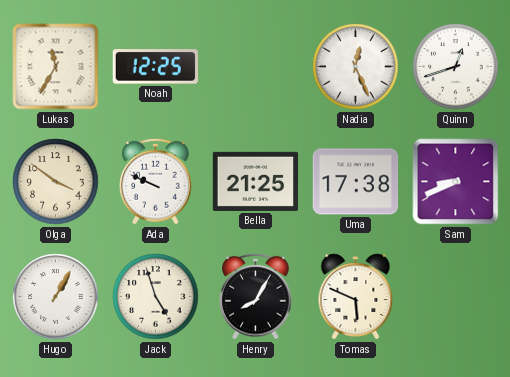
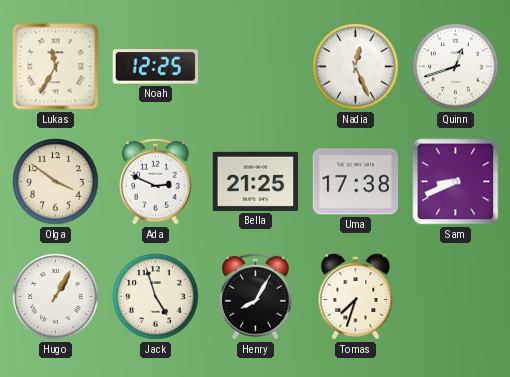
Ada: 9:49 -> 2:49 (156, 181)
Tomas: 5:49 -> 7:33 (356, 297)
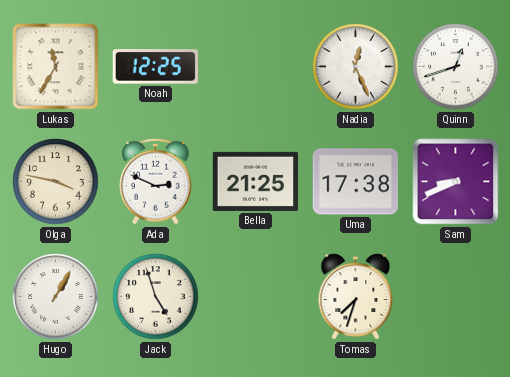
Olga: 3:51 -> 3:47 (56, 182)
Henry: 8:05 -> none (256, 296)
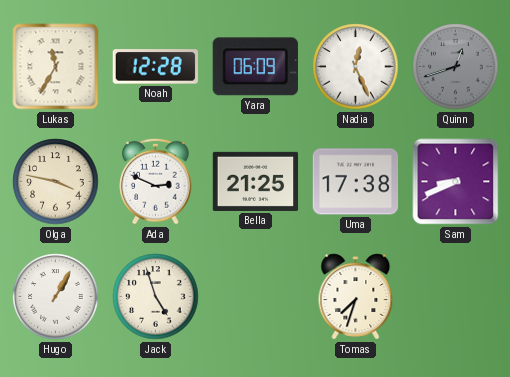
Noah: 12:25 -> 12:28 (155, 67)
Yara: none -> 06:09 (255, 67)
Quinn dial: white -> grey (456, 67)
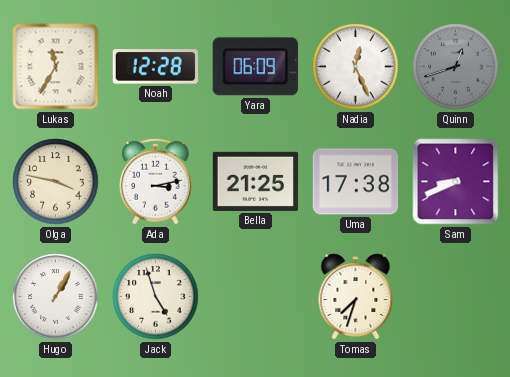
Ada: 2:49 -> 3:13 (156, 181)
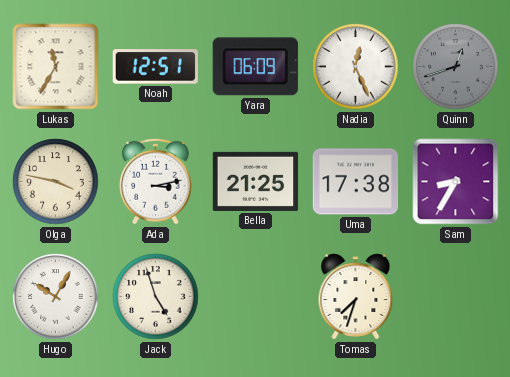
Noah: 12:28 -> 12:51 (155, 67)
Sam: 8:41 -> 8:35 (456, 182)
Hugo: 1:05 -> 10:05 (56, 297)
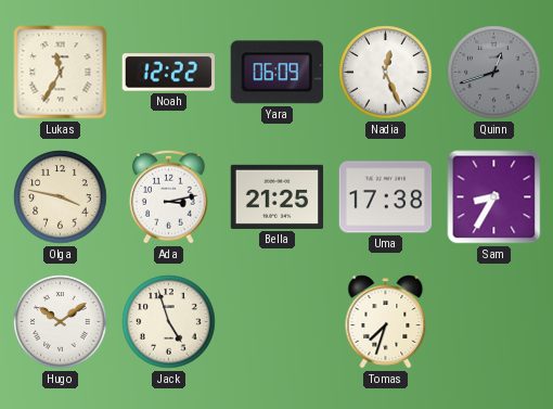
Noah: 12:51 -> 12:22 (168, 73)
Hugo: 10:05 -> 10:09 (61, 322)
